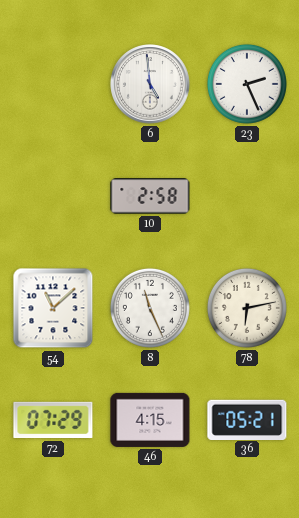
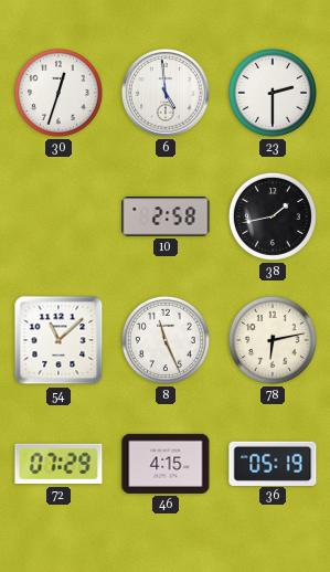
30: none -> 12:33 (58, 93)
23: 2:26 -> 2:30 (273, 93)
38: none -> 1:43 (273, 216)
36: 05:21 -> 05:19 (273, 463)
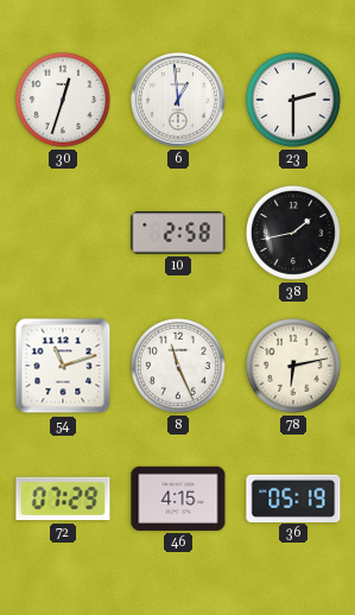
6: 4:59 -> 12:59 (178, 100)
54: 11:08 -> 11:12 (63, 366)
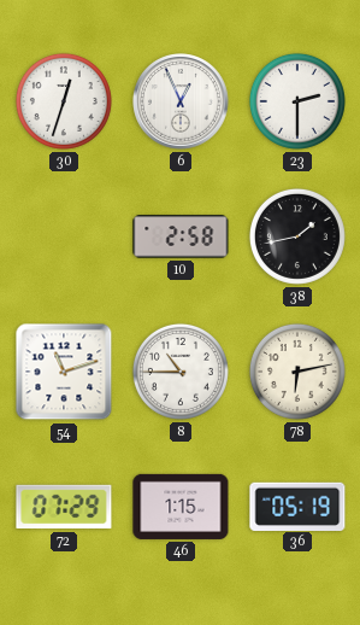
6: 12:59 -> 12:56 (181, 101)
8: 11:26 -> 10:45 (181, 372)
46: 4:15 -> 1:15 (181, 507)
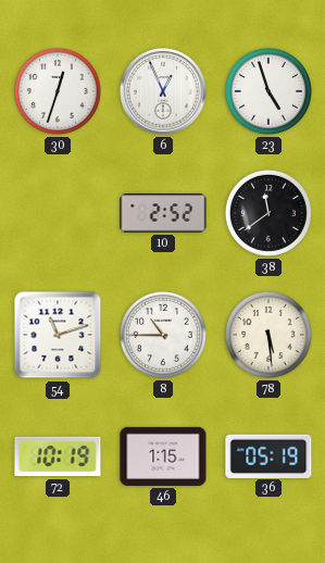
23: 2:30 -> 4:57 (268, 91)
10: 2:58 -> 2:52 (163, 213)
38: 1:43 -> 11:39 (268, 213)
78: 6:13 -> 5:29 (268, 335)
72: 07:29 -> 10:19 (58, 456)
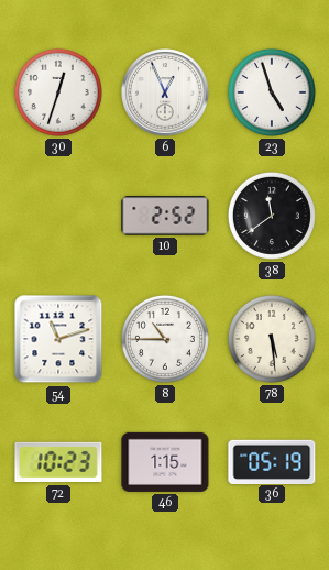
72: 10:19 -> 10:23 (58, 462)
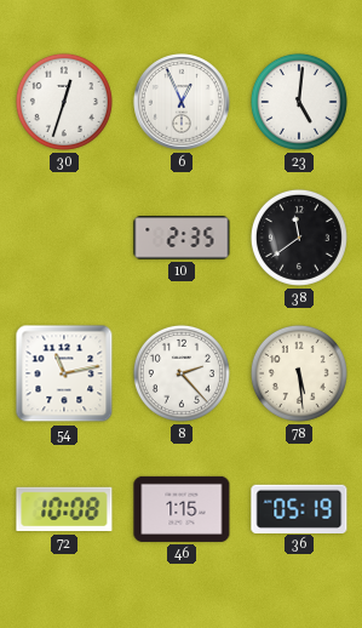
23: 4:57 -> 5:01 (299, 102)
10: 2:52 -> 2:35 (182, 238)
54: 11:12 -> 11:13 (64, 373)
8: 10:45 -> 2:23 (182, 373)
72: 10:23 -> 10:08 (64, 509)
